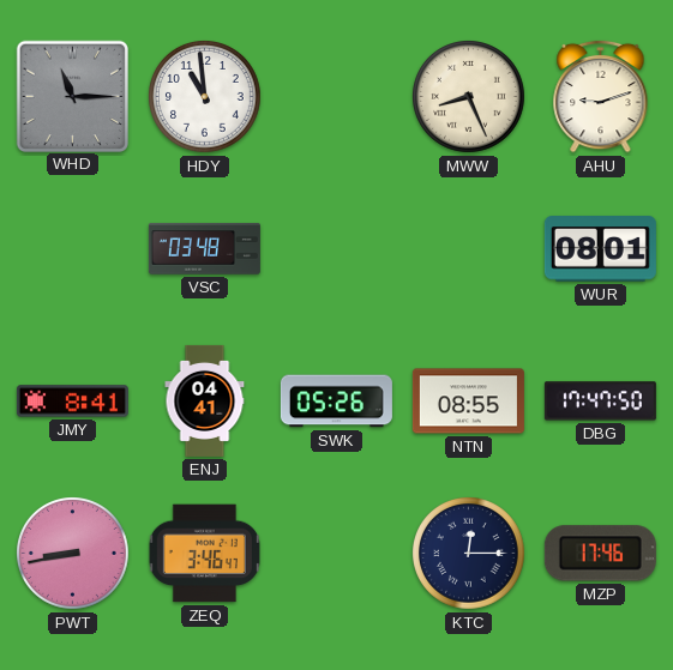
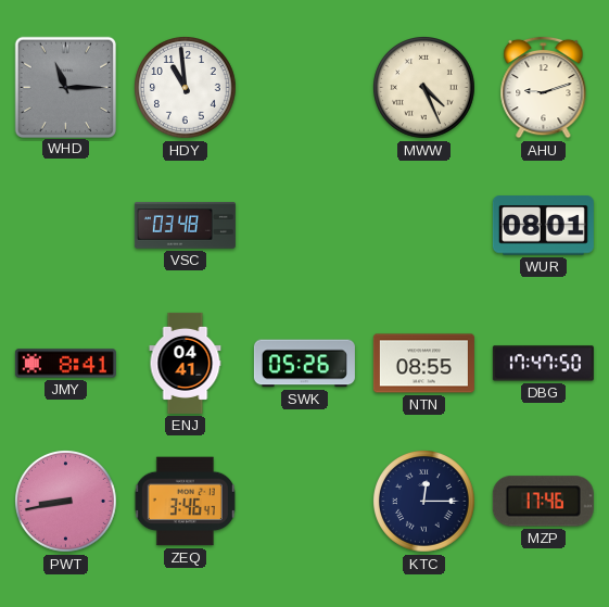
MWW: 8:26 -> 4:26 (424, 88)
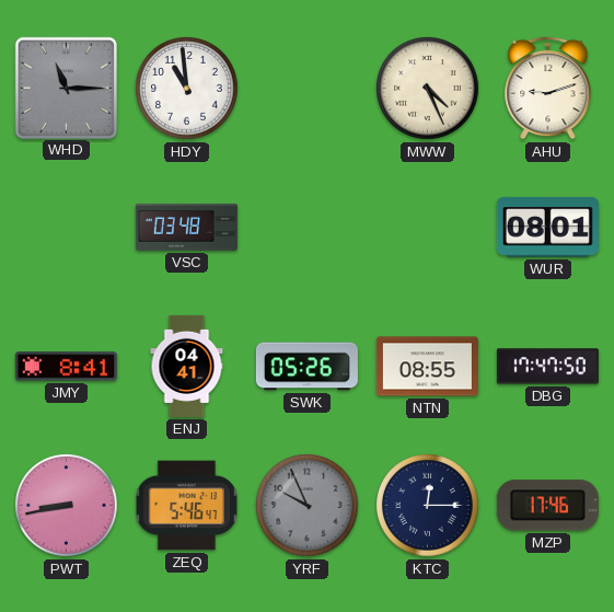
ZEQ: 3:46 -> 5:46 (186, 506)
YRF: none -> 9:56 (308, 506)
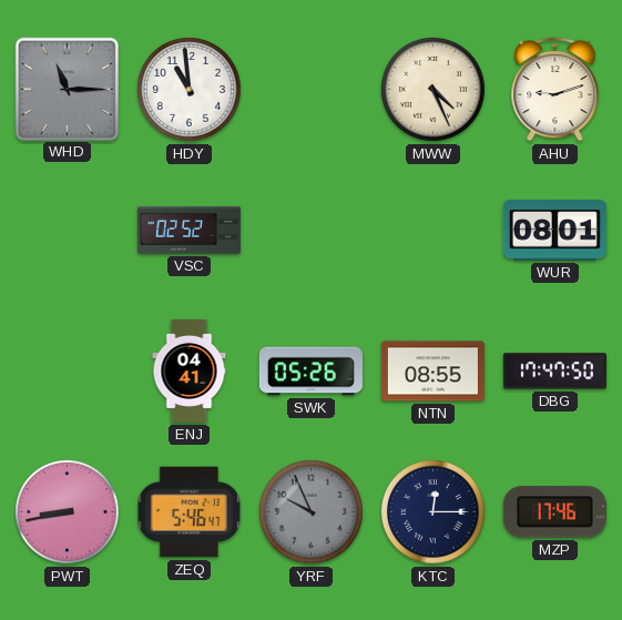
VSC: 03:48 -> 02:52 (188, 231)
JMY: 8:41 -> none (66, 367)
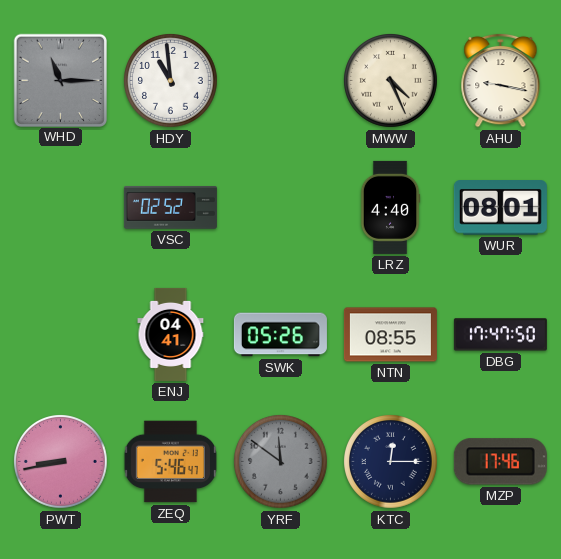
AHU: 9:12 -> 9:17 (501, 80)
LRZ: none -> 4:40 (390, 207)
YRF: 9:56 -> 11:51 (281, 462)
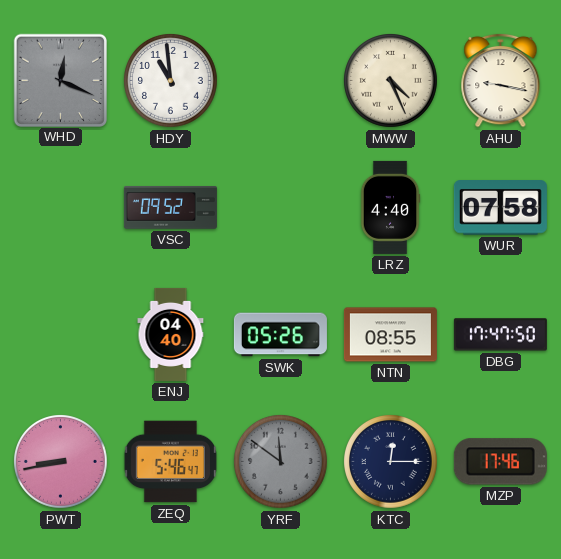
WHD: 11:15 -> 12:19 (60, 80)
VSC: 02:52 -> 09:52 (170, 208)
WUR: 08:01 -> 07:58 (500, 208)
ENJ: 04:41 -> 04:40 (171, 334)
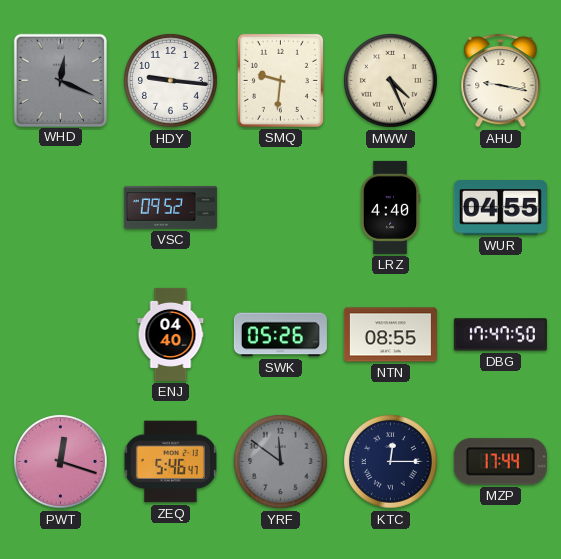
HDY: 10:59 -> 9:16 (171, 81)
SMQ: none -> 9:31 (280, 80)
WUR: 07:58 -> 04:55 (500, 208)
PWT: 8:43 -> 12:18 (61, 462)
MZP: 17:46 -> 17:44 (500, 462)
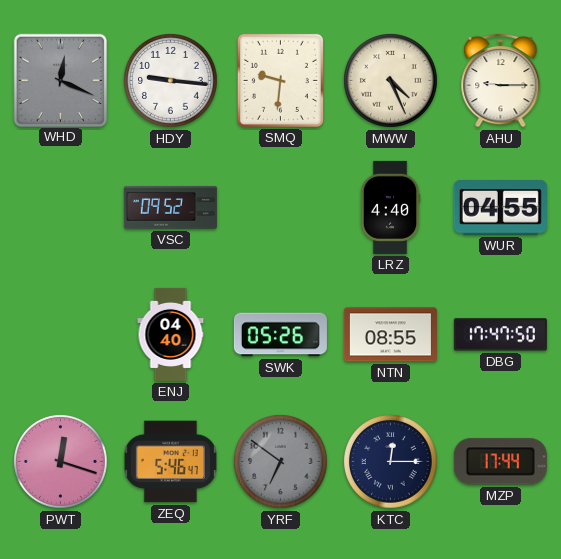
AHU: 9:17 -> 9:15 (501, 80)
YRF: 11:51 -> 6:51 (281, 462)
